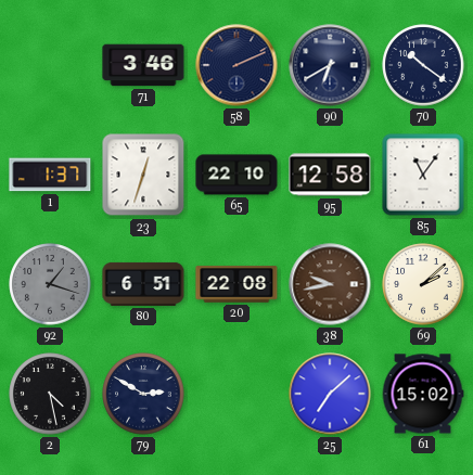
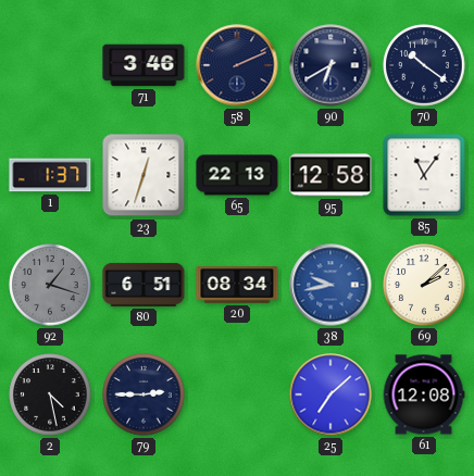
65: 22:10 -> 22:13 (237, 175)
20: 22:08 -> 08:34 (237, 285)
38 dial: brown -> blue (330, 285)
79: 2:50 -> 2:45 (144, 394)
61: 15:02 -> 12:08 (424, 394)
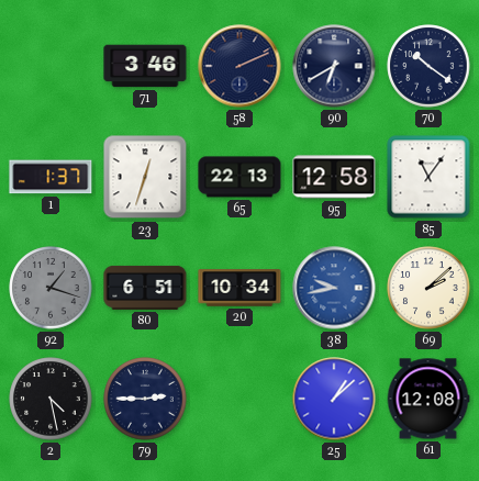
20: 08:34 -> 10:34 (239, 288)
25: 7:08 -> 1:08 (334, 399)
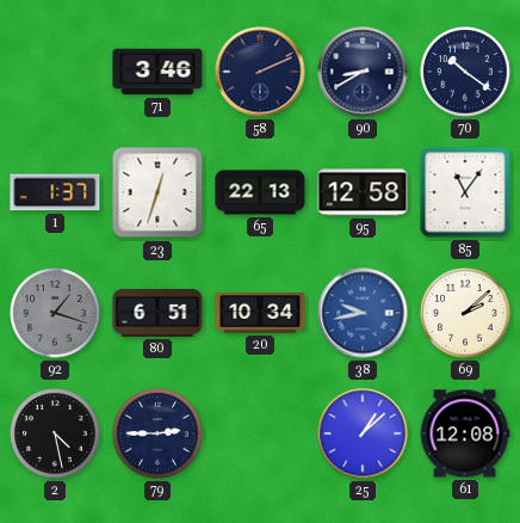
90: 6:40 -> 8:40 (363, 72)
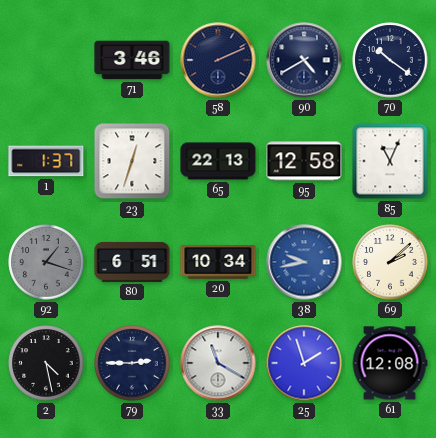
90: 8:40 -> 4:40 (304, 60)
85: 11:06 -> 11:04 (390, 161)
33: none -> 11:20 (218, 363)
25: 1:08 -> 1:57 (304, 363)
